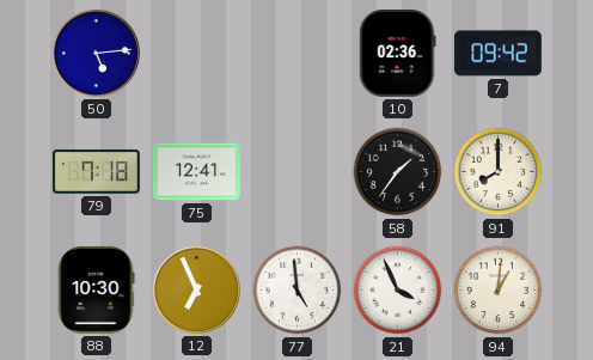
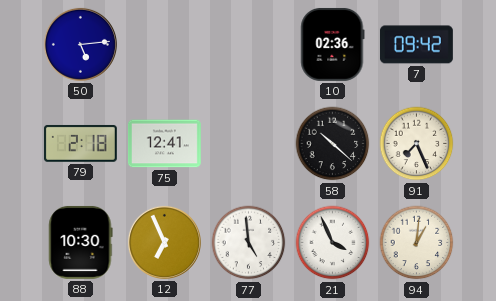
79: 7:18 -> 2:18 (80, 143)
58: 1:36 -> 10:22 (333, 144)
91: 8:00 -> 7:26 (417, 144)
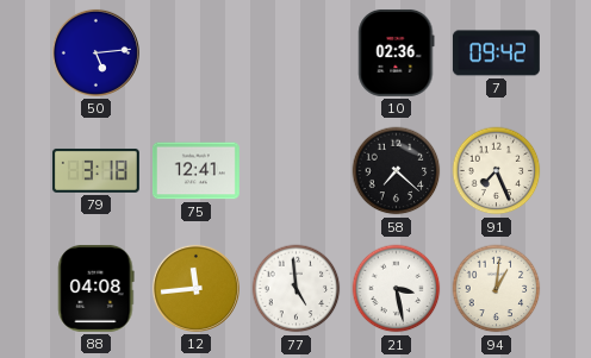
79: 2:18 -> 3:18 (95, 170)
58: 10:22 -> 7:22 (397, 171)
88: 10:30 -> 04:08 (97, 288)
12: 6:56 -> 11:44 (195, 288)
21: 3:56 -> 3:28 (397, 289)
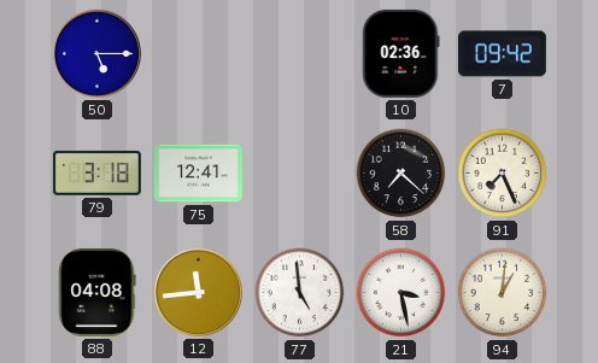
50: 5:14 -> 5:15 (96, 53)
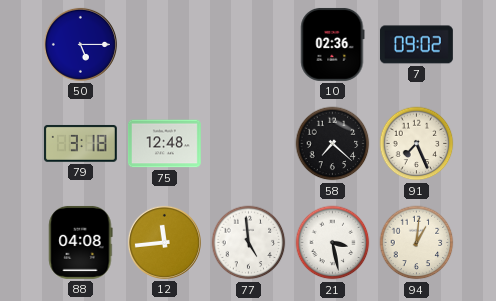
7: 09:42 -> 09:02 (416, 45)
75: 12:41 -> 12:48 (164, 144)
